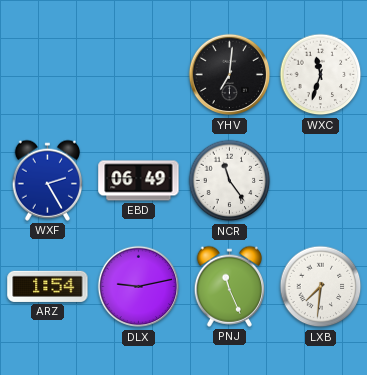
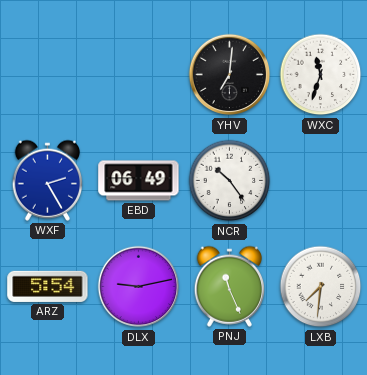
NCR: 11:24 -> 10:24 (230, 181)
ARZ: 1:54 -> 5:54 (48, 286)
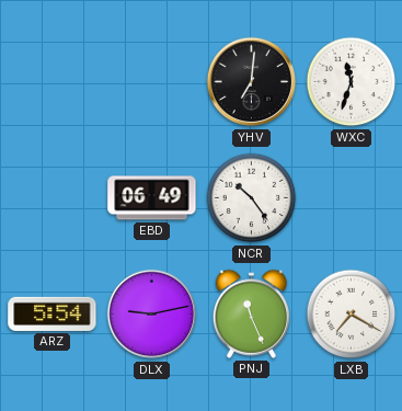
WXF: 2:25 -> none (47, 180)
LXB: 7:31 -> 7:20 (352, 315)
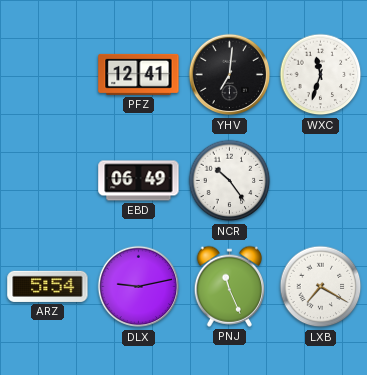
PFZ: none -> 12:41 (139, 74)
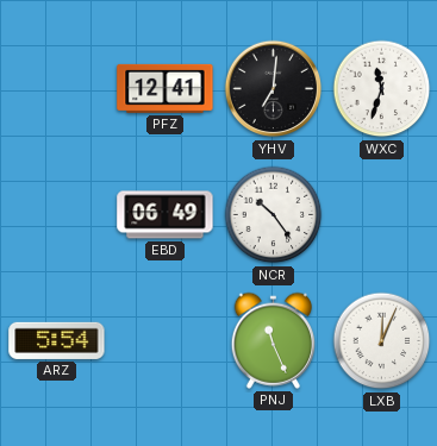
DLX: 9:13 -> none (139, 287)
LXB: 7:20 -> 12:04 (382, 341)
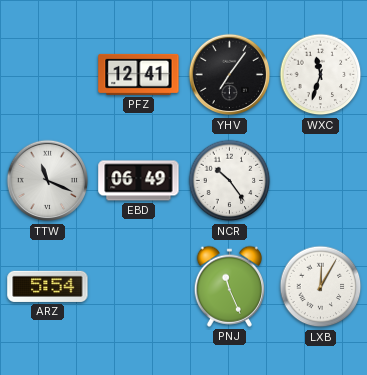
YHV: 7:01 -> 7:06 (230, 75)
TTW: none -> 11:19 (48, 181)
LXB: 12:04 -> 12:05 (321, 287)
